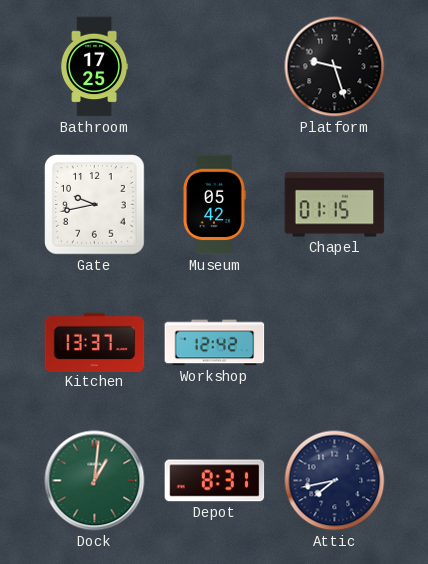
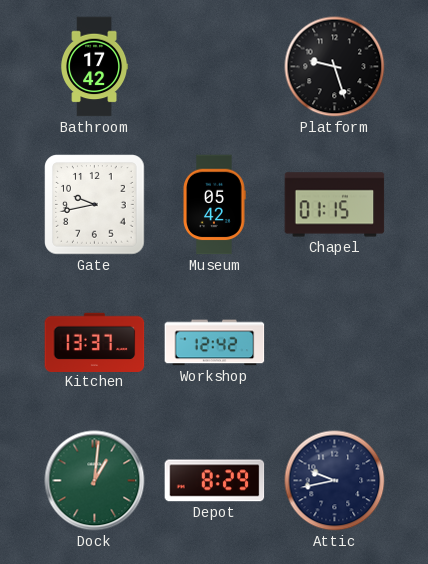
Bathroom: 17:25 -> 17:42 (95, 67)
Depot: 8:31 -> 8:29 (215, 481)
Attic: 7:43 -> 9:43 (335, 481)
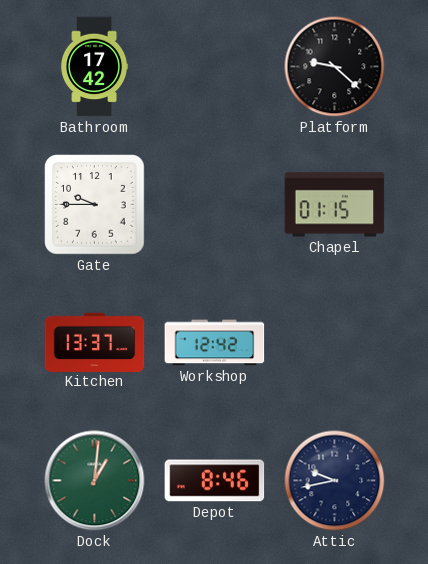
Platform: 9:27 -> 9:22 (335, 67)
Gate: 9:43 -> 9:45 (95, 205)
Museum: 05:42 -> none (214, 205)
Depot: 8:29 -> 8:46 (215, 481)
